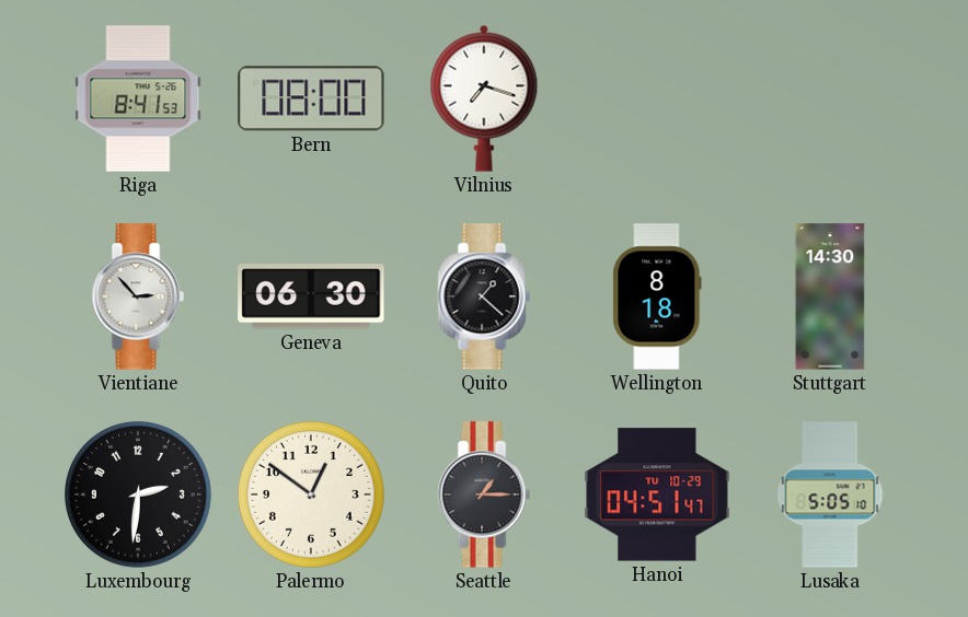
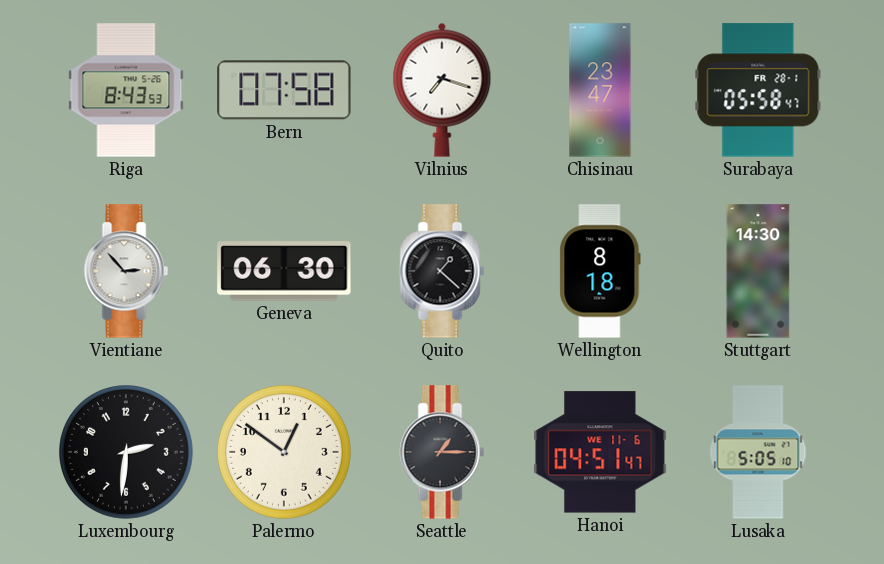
Riga: 8:41 -> 8:43 (126, 90)
Bern: 08:00 -> 07:58 (284, 90)
Chisinau: none -> 23:47 (600, 90)
Surabaya: none -> 05:58 (758, 90)
Hanoi date: TU 10-29 -> WE 11-6 (600, 452)
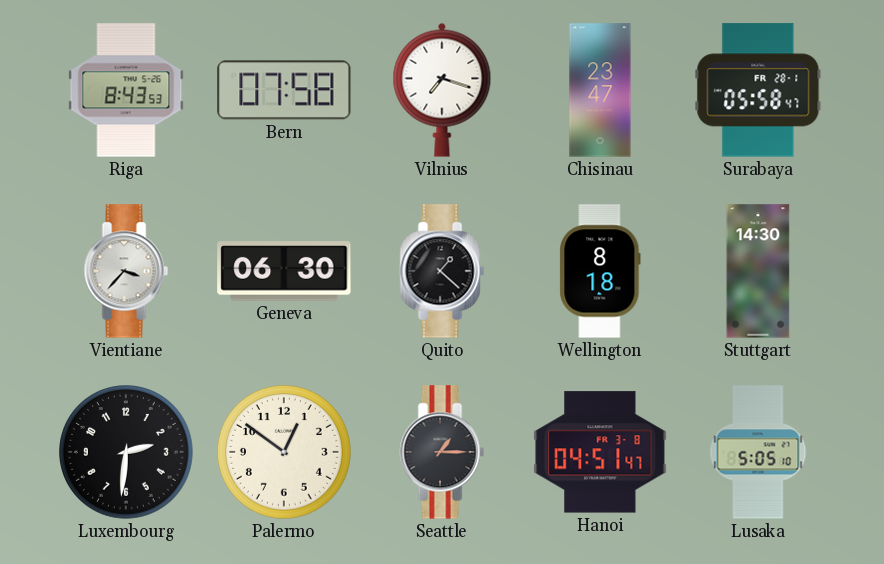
Vientiane: 2:53 -> 3:37 (126, 271)
Hanoi date: WE 11-6 -> FR 3-8 (600, 452)
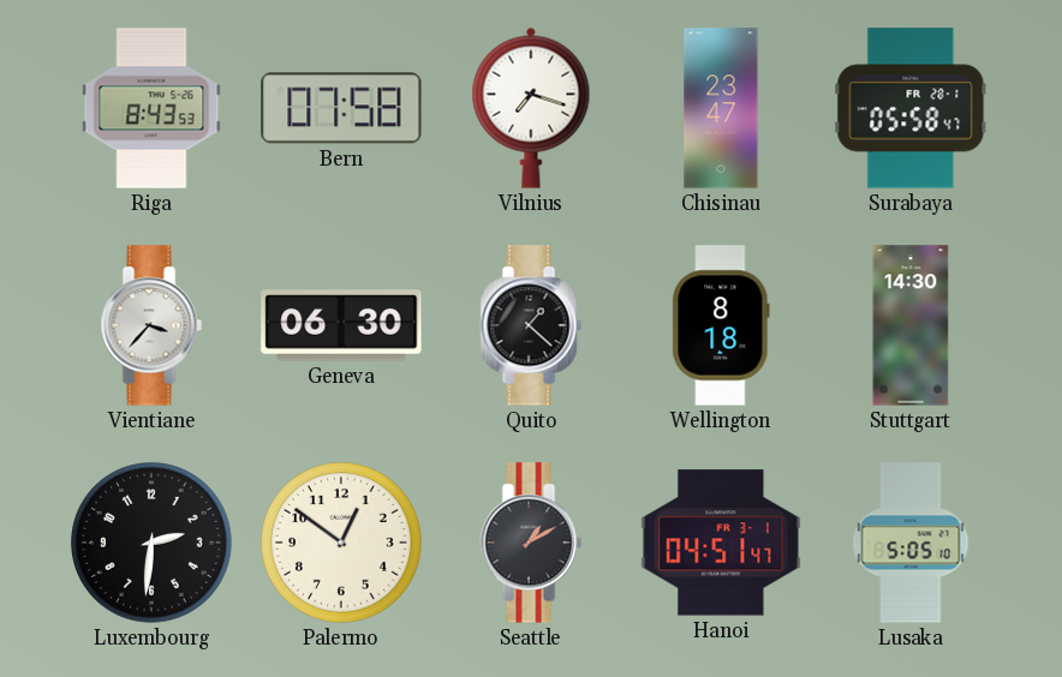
Seattle: 1:15 -> 1:10 (531, 543)
Hanoi date: FR 3-8 -> FR 3-1 (721, 543)
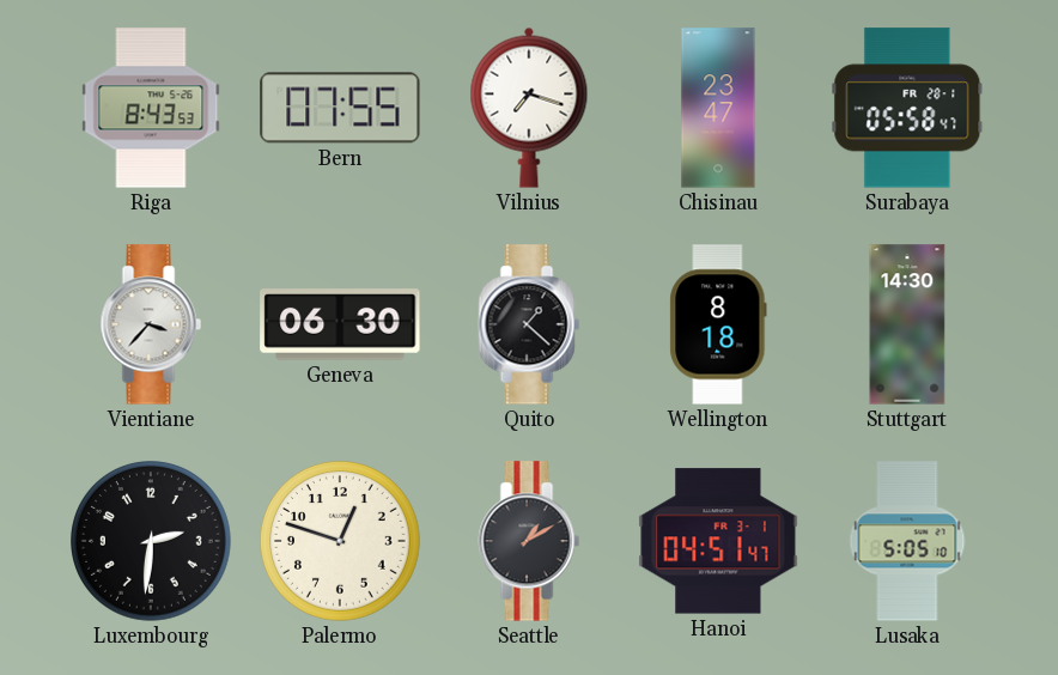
Bern: 07:58 -> 07:55 (340, 108)
Palermo: 12:51 -> 12:48 (341, 542)
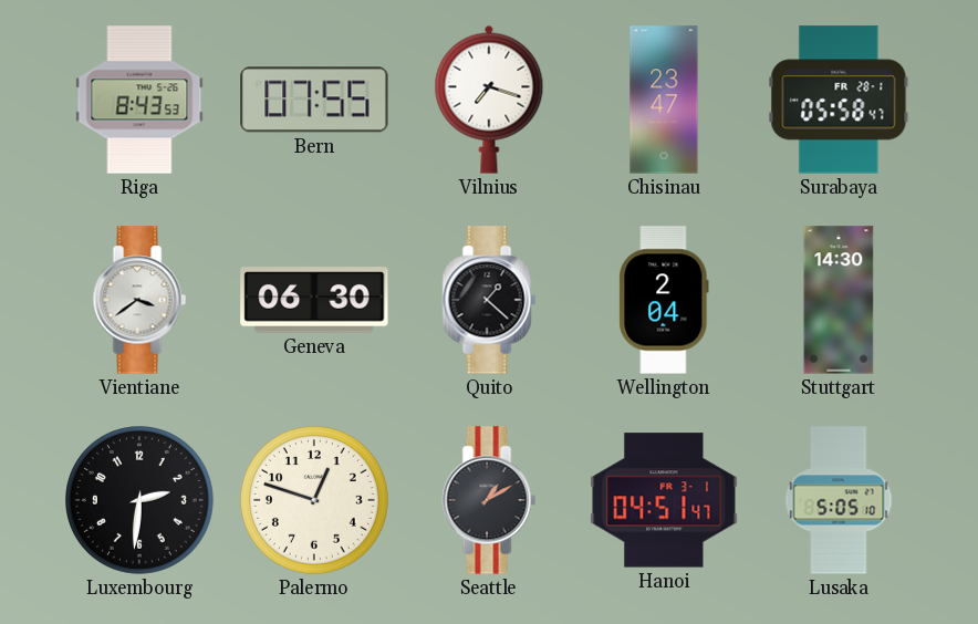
Vientiane: 3:37 -> 3:39 (139, 300)
Wellington: 8:18 -> 2:04 (664, 300)
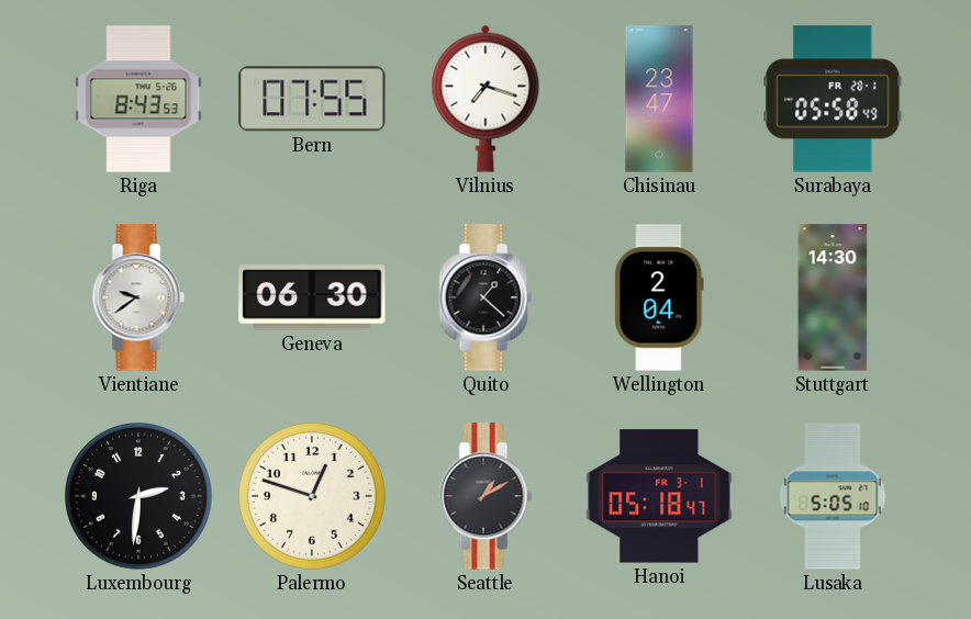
Surabaya: 05:58:47 -> 05:58:49 (833, 99)
Vientiane: 3:39 -> 9:39 (138, 297)
Hanoi: 04:51 -> 05:18 (659, 496)
